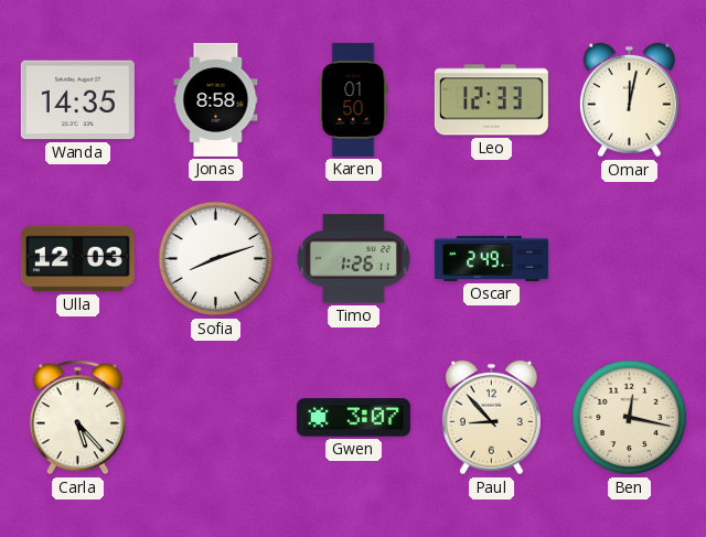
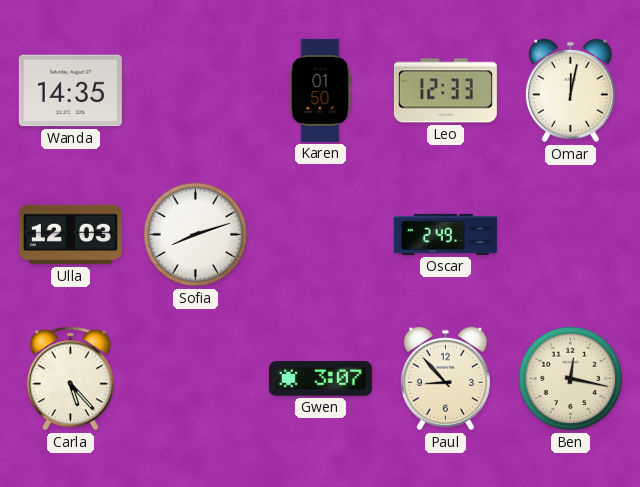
Jonas: 8:58 -> none (216, 99)
Timo: 1:26 -> none (353, 259)
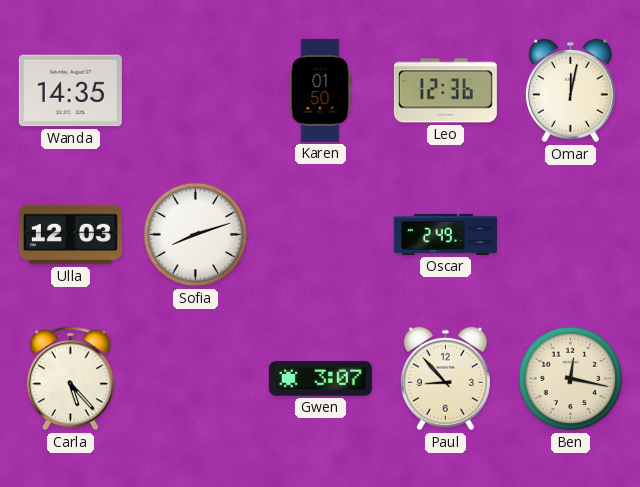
Leo: 12:33 -> 12:36 (445, 91)
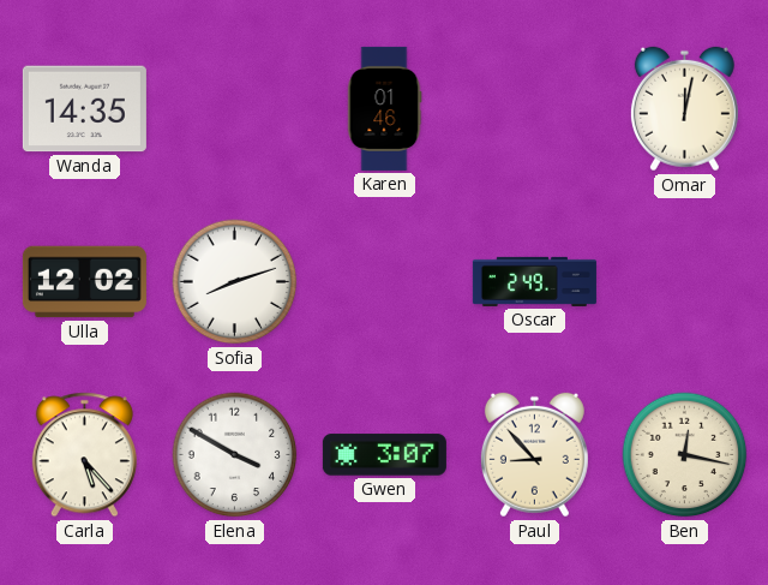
Karen: 01:50 -> 01:46 (384, 108)
Leo: 12:36 -> none (445, 91)
Ulla: 12:03 -> 12:02 (84, 282)
Elena: none -> 3:50 (235, 455)
